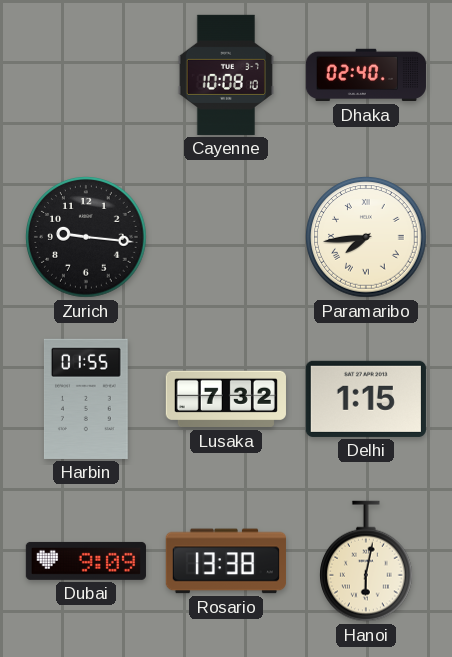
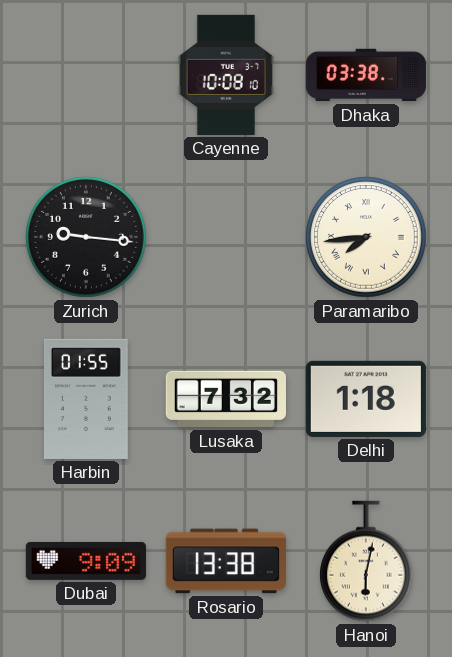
Dhaka: 02:40 -> 03:38 (366, 75)
Delhi: 1:15 -> 1:18 (366, 399)
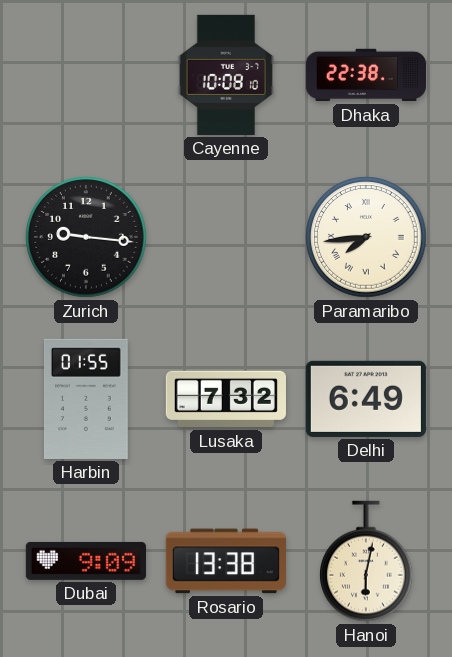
Dhaka: 03:38 -> 22:38 (366, 75)
Delhi: 1:18 -> 6:49 (366, 399)
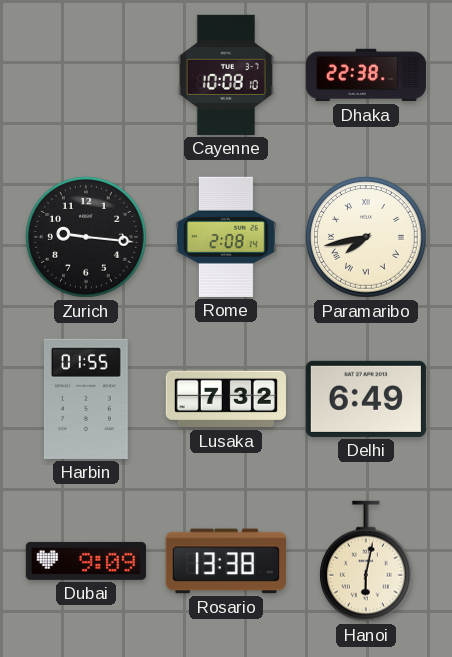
Rome: none -> 2:08 (226, 237)
Paramaribo: 7:44 -> 7:43 (366, 237)
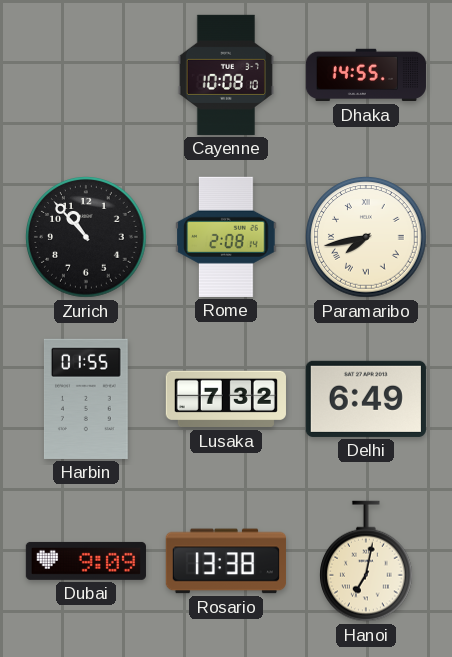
Dhaka: 22:38 -> 14:55 (366, 75)
Zurich: 9:16 -> 10:53 (86, 237)
Hanoi: 6:02 -> 7:02 (367, 561)
